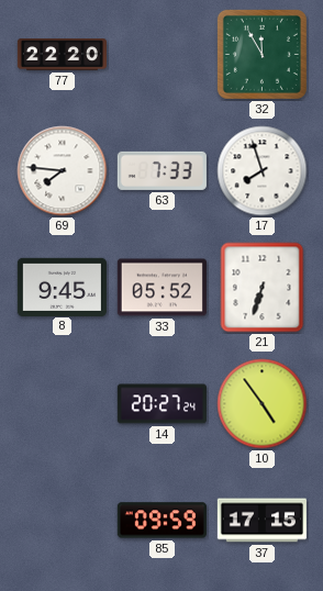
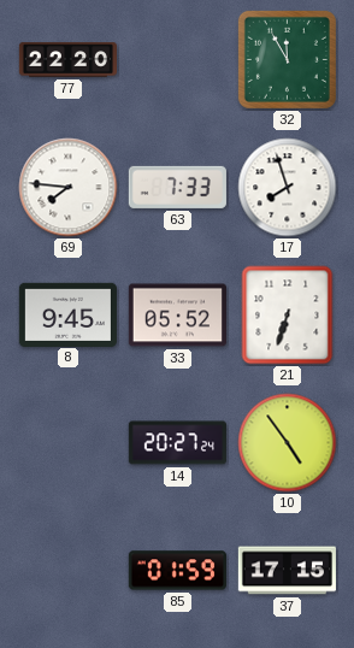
85: 09:59 -> 01:59 (177, 571)
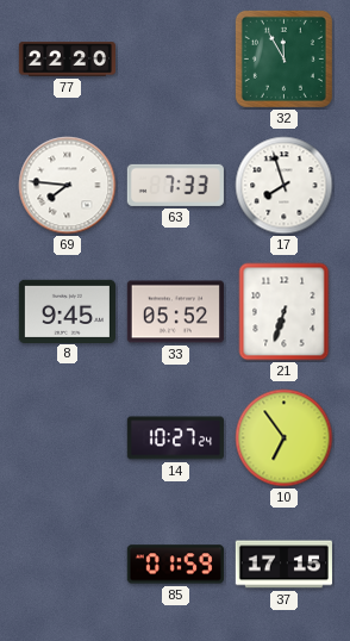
14: 20:27 -> 10:27 (175, 438)
10: 4:54 -> 6:54 (285, 438)
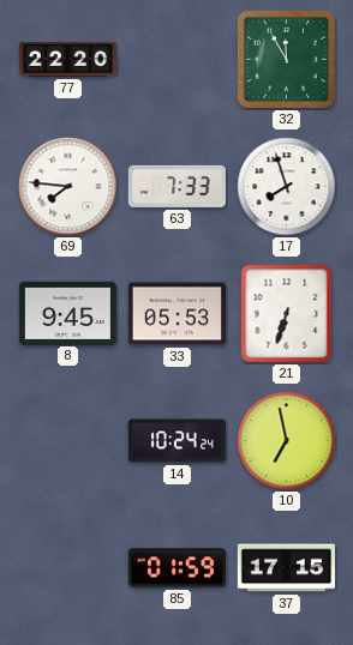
33: 05:52 -> 05:53 (176, 314)
14: 10:27 -> 10:24 (176, 441)
10: 6:54 -> 6:58 (287, 441)
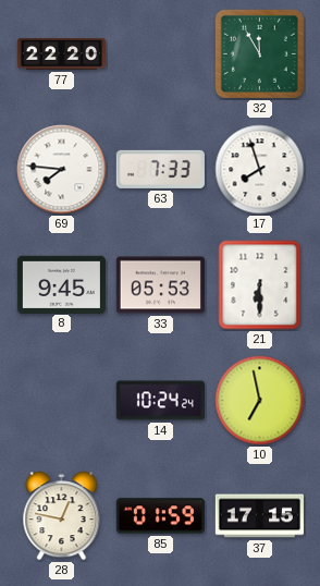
21: 6:33 -> 6:30 (260, 285)
28: none -> 12:47 (62, 516)
